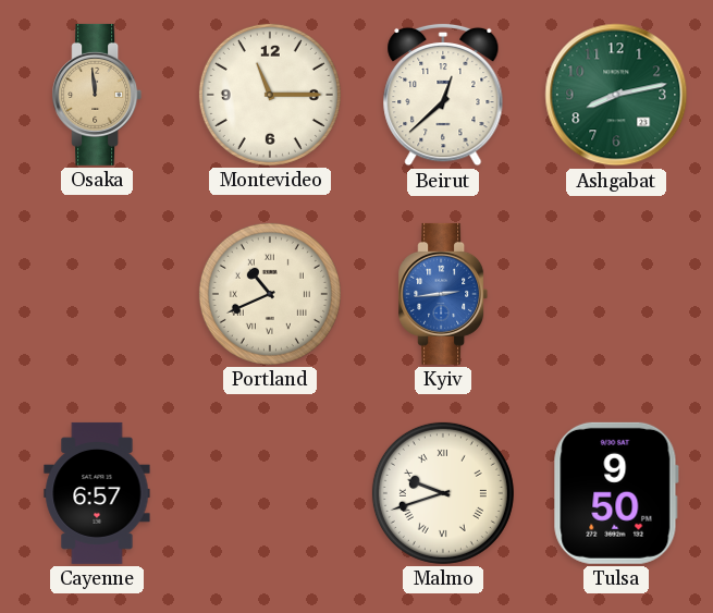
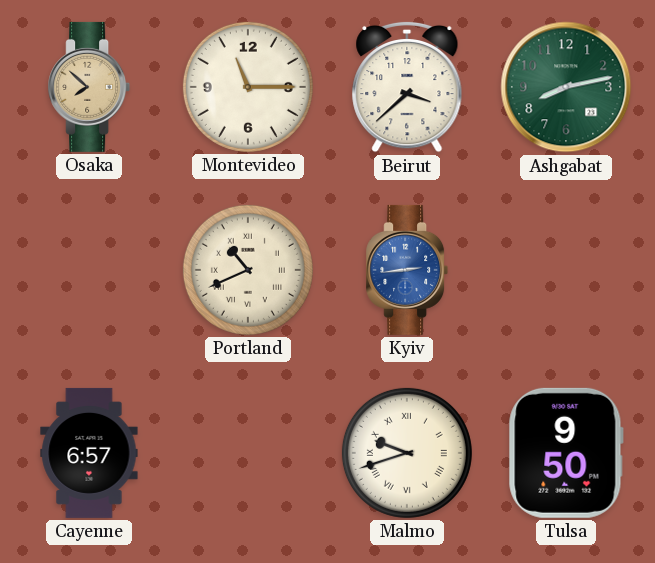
Osaka: 11:59 -> 7:52 (89, 87)
Beirut: 12:38 -> 3:38 (407, 87)
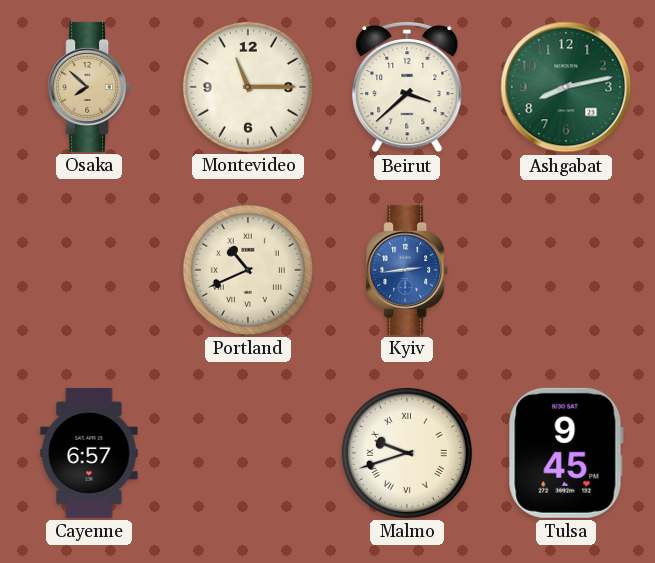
Tulsa: 9:50 -> 9:45 (566, 453)
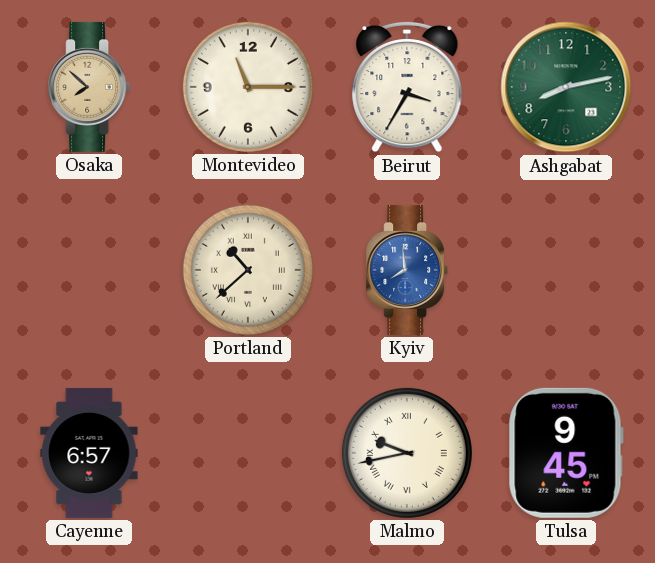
Beirut: 3:38 -> 3:35 (407, 87)
Portland: 10:41 -> 10:38 (248, 270)
Kyiv: 2:44 -> 7:59 (407, 270)
Malmo: 9:42 -> 9:43 (407, 453)
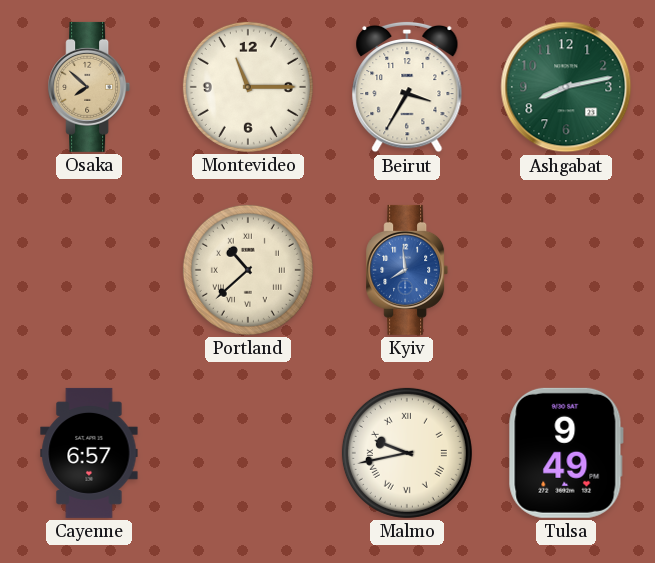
Tulsa: 9:45 -> 9:49 (566, 453)
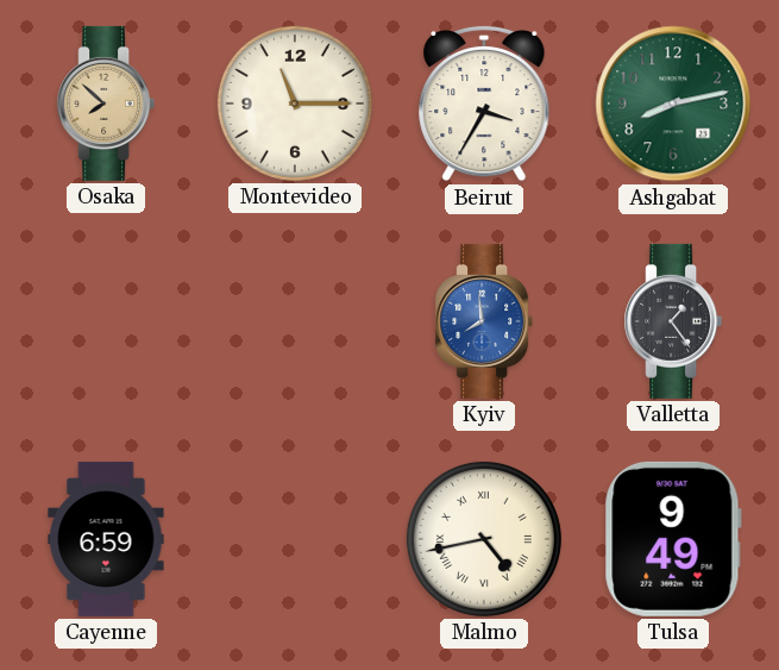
Portland: 10:38 -> none (248, 270)
Valletta: none -> 1:24 (673, 321)
Cayenne: 6:57 -> 6:59 (106, 539)
Malmo: 9:43 -> 4:43 (484, 539)
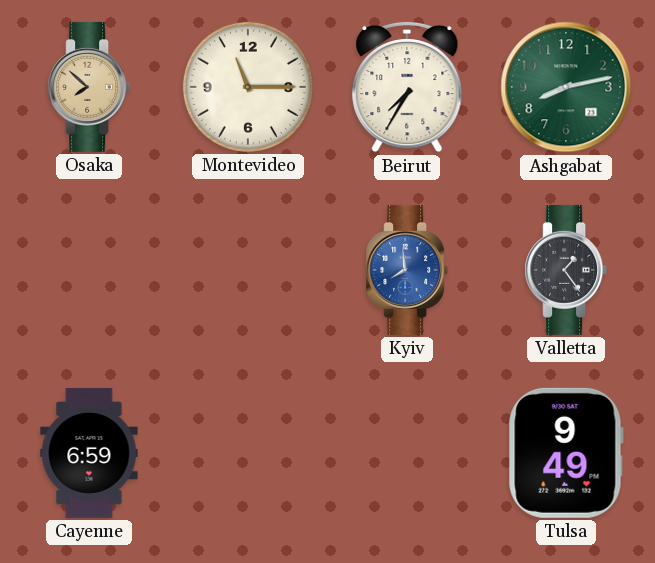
Beirut: 3:35 -> 7:35 (407, 87)
Malmo: 4:43 -> none (484, 539)
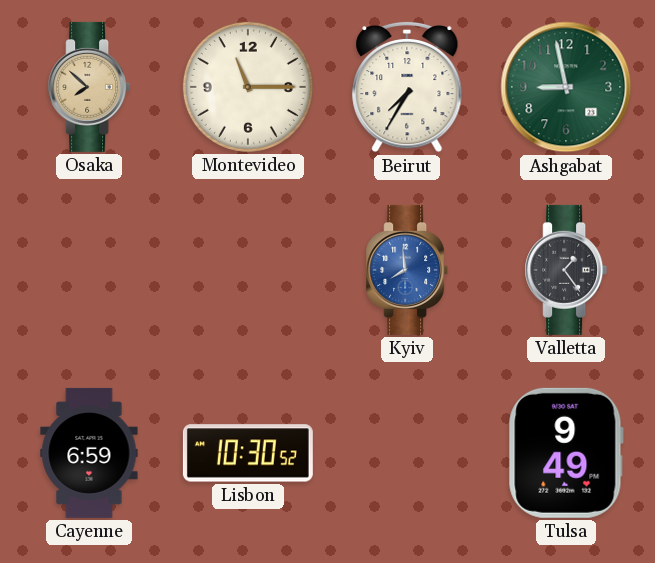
Ashgabat: 8:13 -> 8:58 (566, 87)
Lisbon: none -> 10:30 (248, 453)
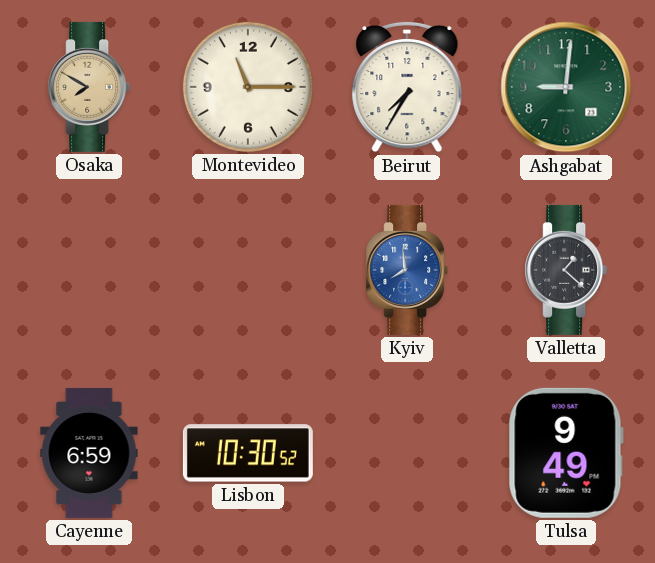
Osaka: 7:52 -> 7:50 (89, 87)
Ashgabat: 8:58 -> 9:01 (566, 87)
Valletta: 1:24 -> 1:22 (566, 270)
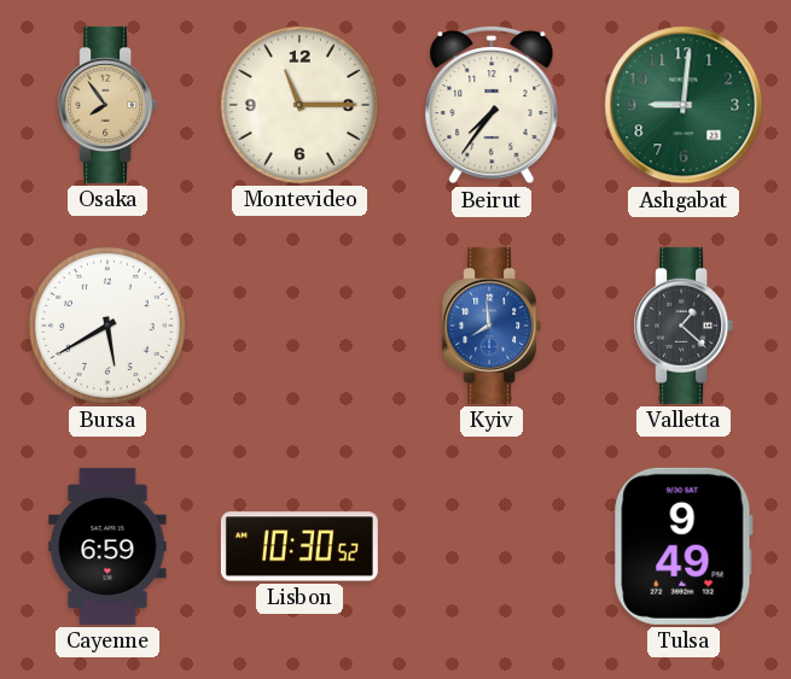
Osaka: 7:50 -> 7:54 (107, 105)
Beirut: 7:35 -> 7:36 (492, 105)
Bursa: none -> 5:40 (107, 326)
